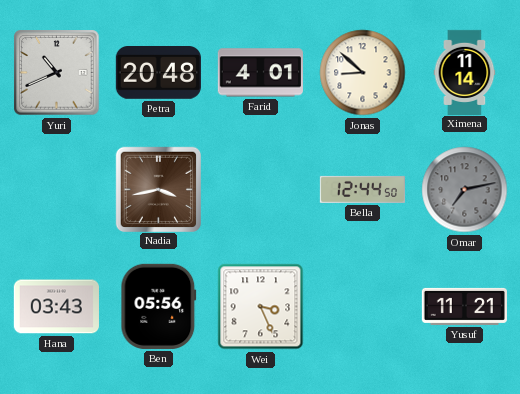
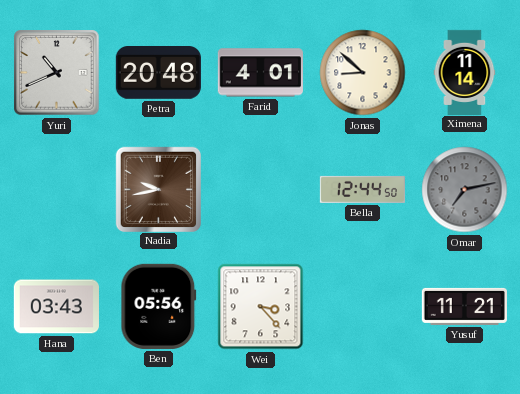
Nadia: 3:43 -> 9:43 (158, 189)
Wei: 3:26 -> 3:23 (261, 307)
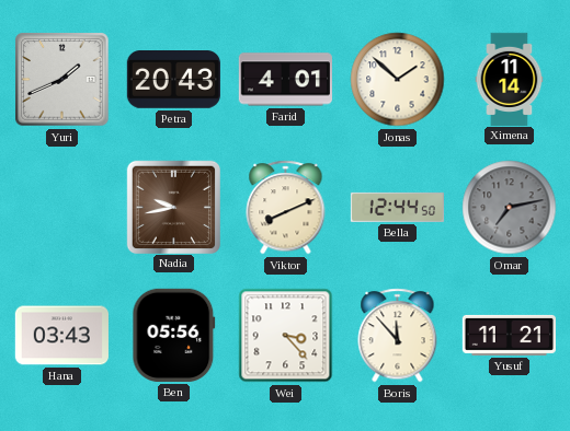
Yuri: 10:41 -> 1:41 (62, 80)
Petra: 20:48 -> 20:43 (173, 80)
Jonas: 8:52 -> 1:52 (398, 80)
Viktor: none -> 8:11 (286, 208)
Boris: none -> 11:53 (398, 336)
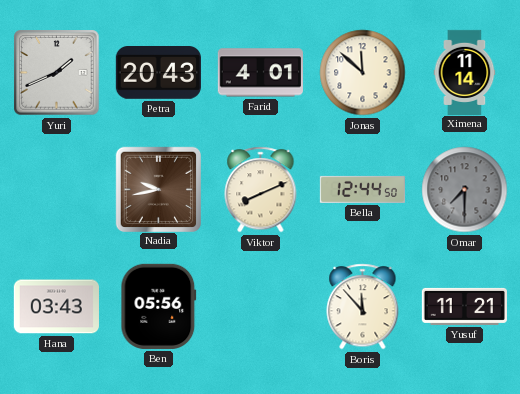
Jonas: 1:52 -> 11:52 (363, 73)
Omar: 7:13 -> 7:30 (465, 190)
Wei: 3:23 -> none (286, 336)
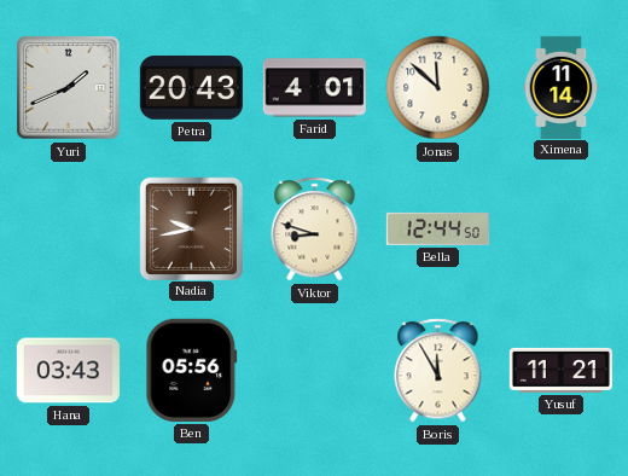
Viktor: 8:11 -> 8:48 (315, 230)
Omar: 7:30 -> none (465, 190)
Boris: 11:53 -> 11:55 (438, 371)
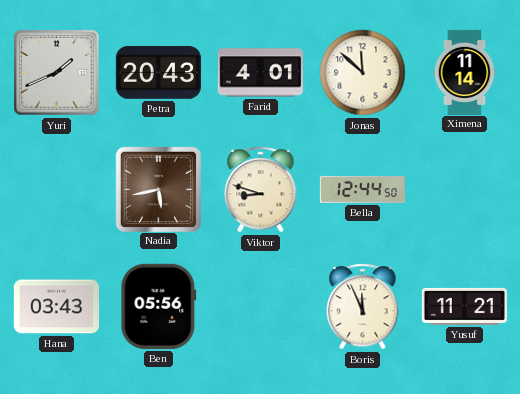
Nadia: 9:43 -> 5:43 (158, 189)
Boris: 11:55 -> 11:56 (363, 307)
